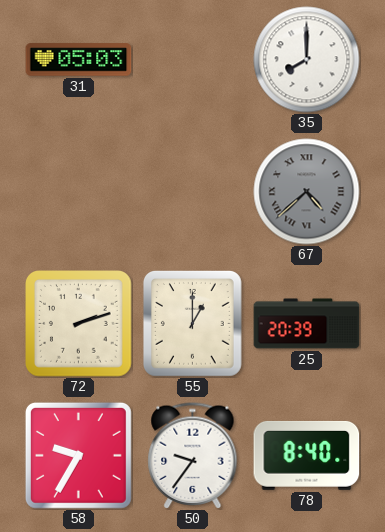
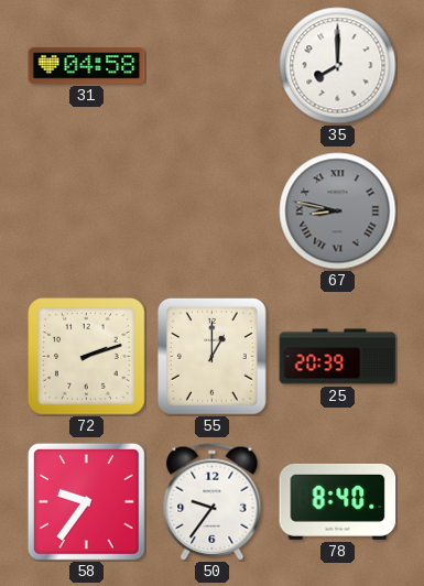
31: 05:03 -> 04:58 (87, 66)
67: 4:38 -> 8:47 (338, 211)
58: 9:35 -> 9:36 (86, 501)
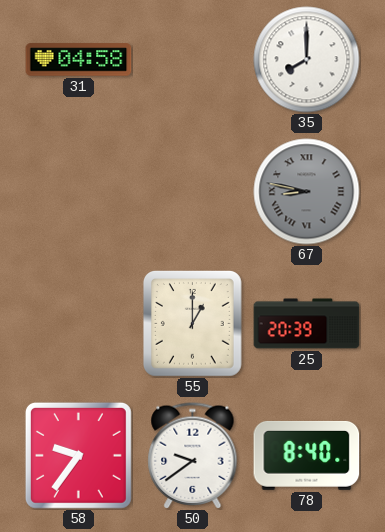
72: 2:12 -> none (87, 357)
50: 9:36 -> 9:39 (193, 456)
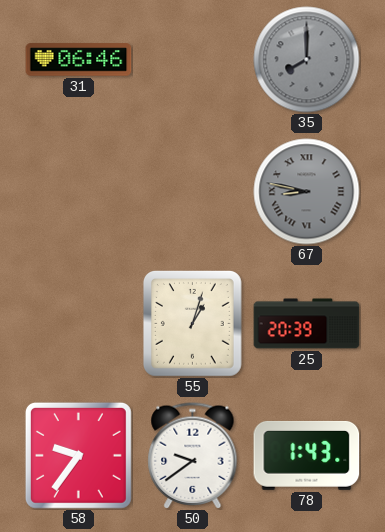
31: 04:58 -> 06:46 (79, 60)
35 dial: white -> grey (307, 60)
55: 1:00 -> 1:03 (192, 324)
78: 8:40 -> 1:43 (307, 455)
